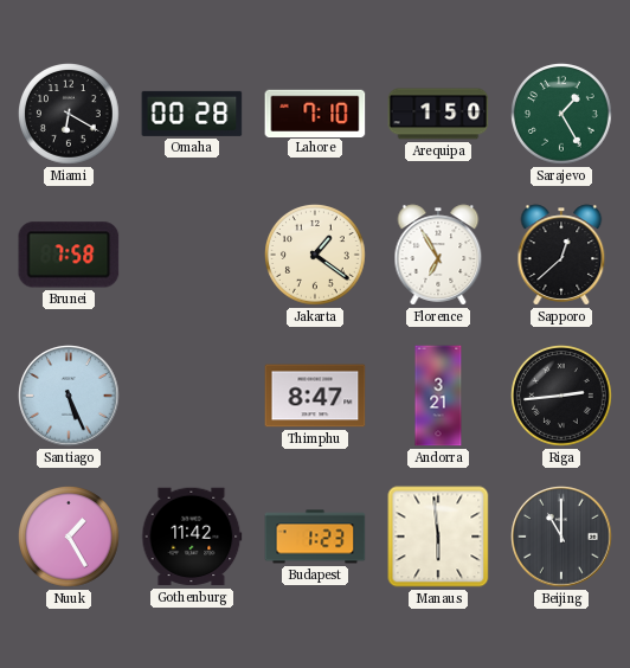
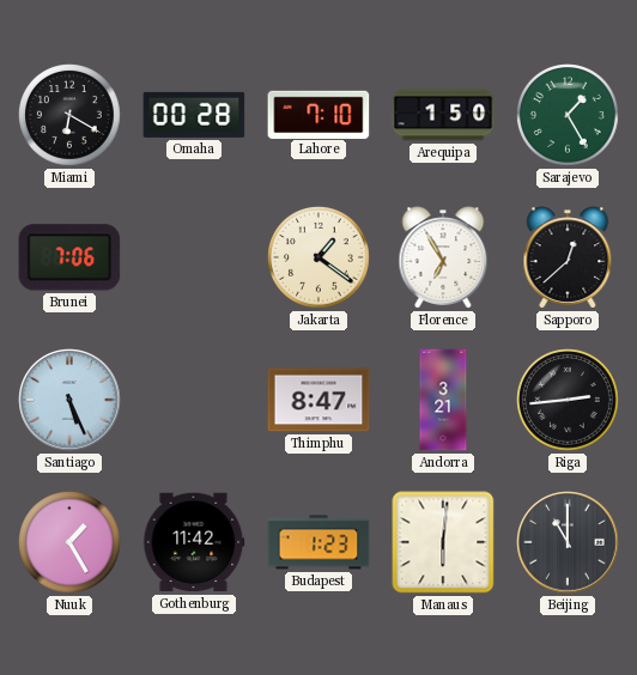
Brunei: 7:58 -> 7:06 (69, 257)
Manaus: 5:59 -> 6:01 (443, 542)
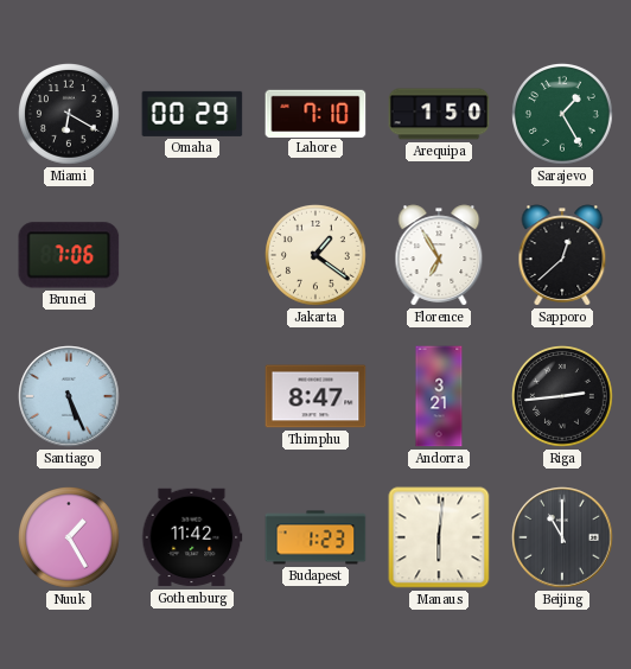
Omaha: 00:28 -> 00:29 (192, 114)
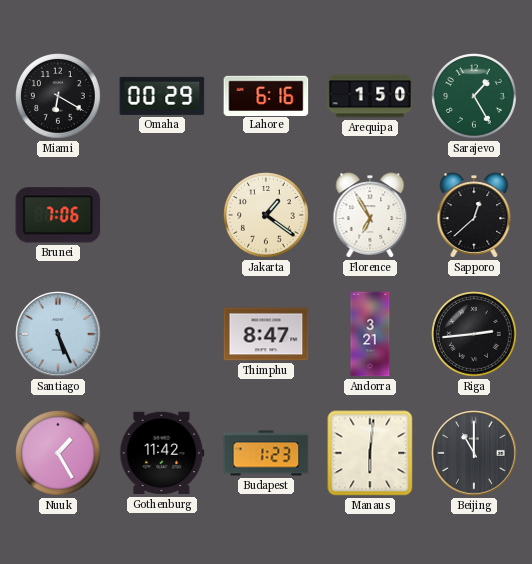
Lahore: 7:10 -> 6:16 (266, 95)
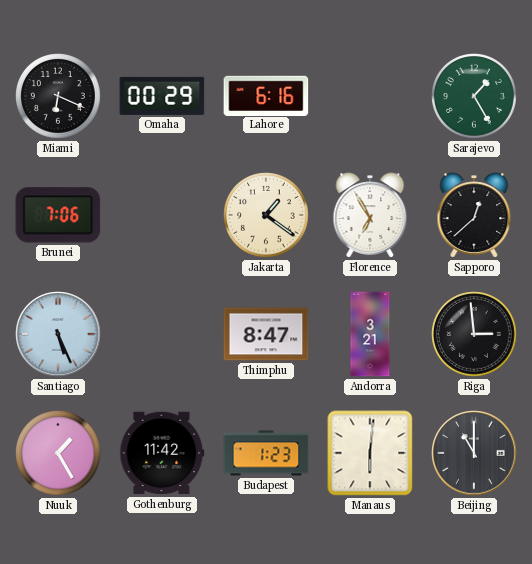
Miami: 6:20 -> 6:19 (59, 97)
Arequipa: 1:50 -> none (370, 96)
Riga: 2:44 -> 2:59 (475, 335)
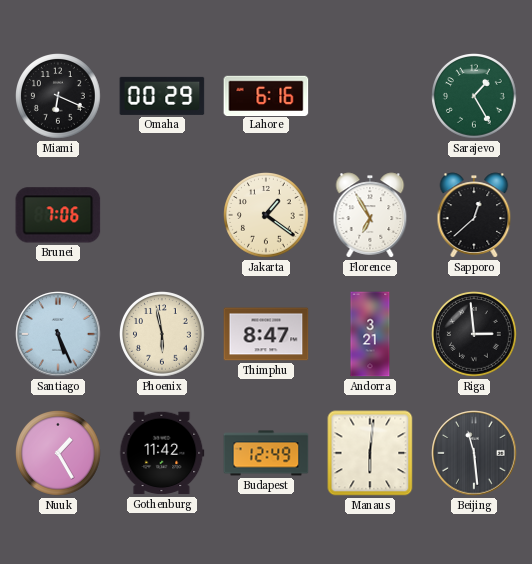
Phoenix: none -> 5:58 (163, 335)
Budapest: 1:23 -> 12:49 (266, 453)
Beijing: 11:00 -> 11:29 (474, 453)
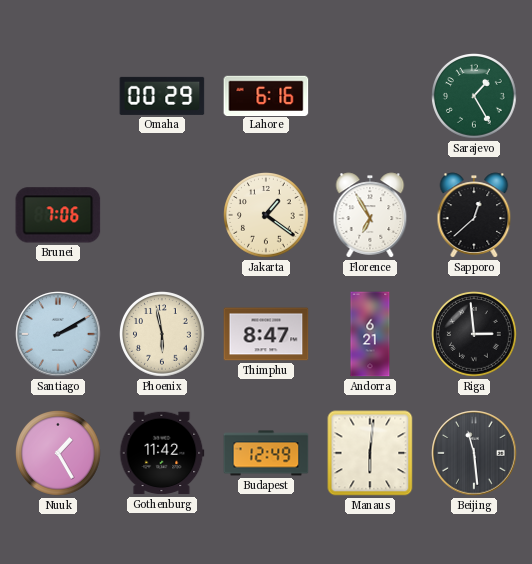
Miami: 6:19 -> none (59, 97)
Santiago: 5:26 -> 2:10 (58, 334)
Andorra: 3:21 -> 6:21 (370, 334)
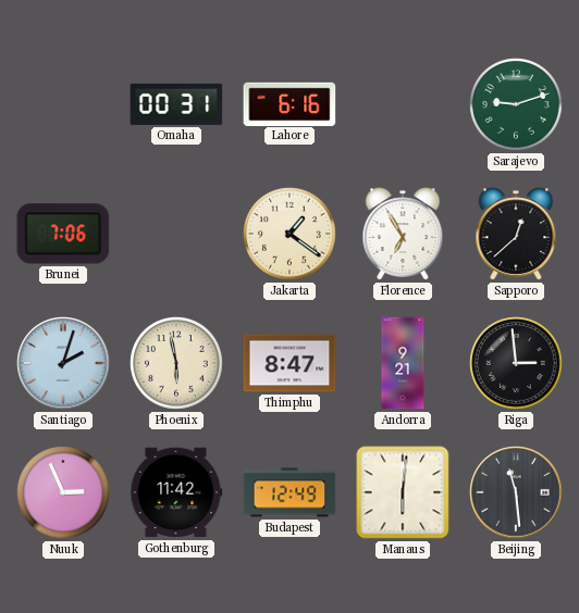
Omaha: 00:29 -> 00:31 (176, 104)
Sarajevo: 1:25 -> 9:12 (517, 105)
Santiago: 2:10 -> 2:03 (63, 363)
Andorra: 6:21 -> 9:21 (403, 363)
Nuuk: 1:25 -> 2:56 (64, 493)
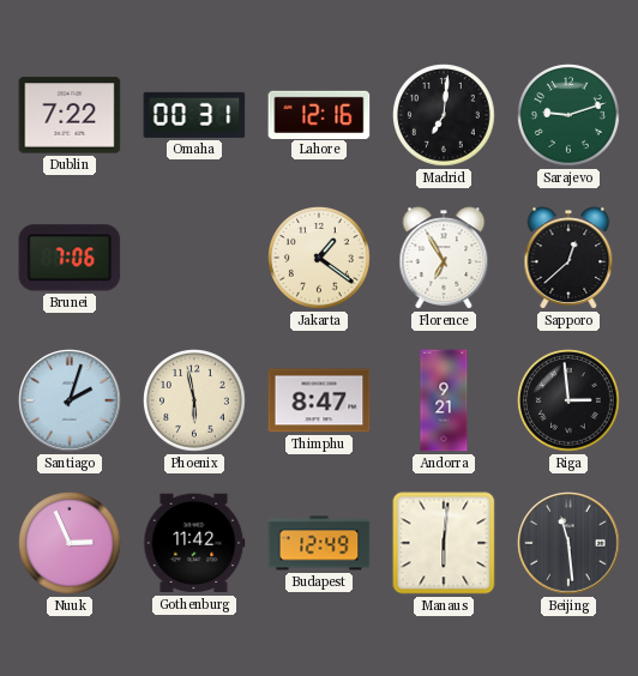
Dublin: none -> 7:22 (70, 115)
Lahore: 6:16 -> 12:16 (319, 114)
Madrid: none -> 7:01 (445, 116)
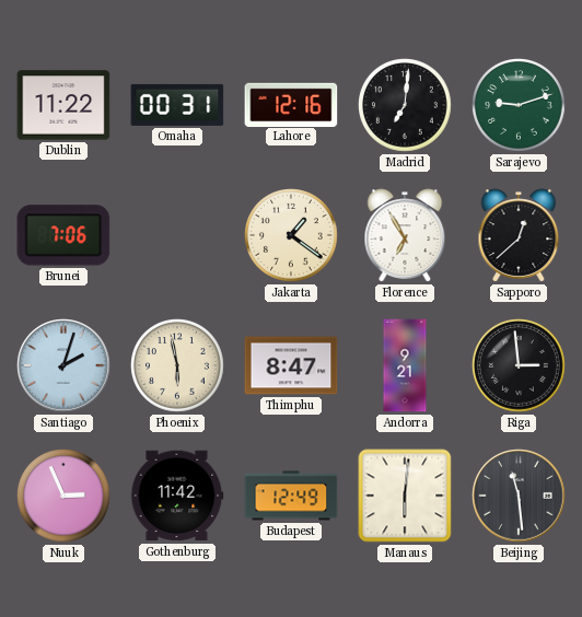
Dublin: 7:22 -> 11:22 (63, 105)
